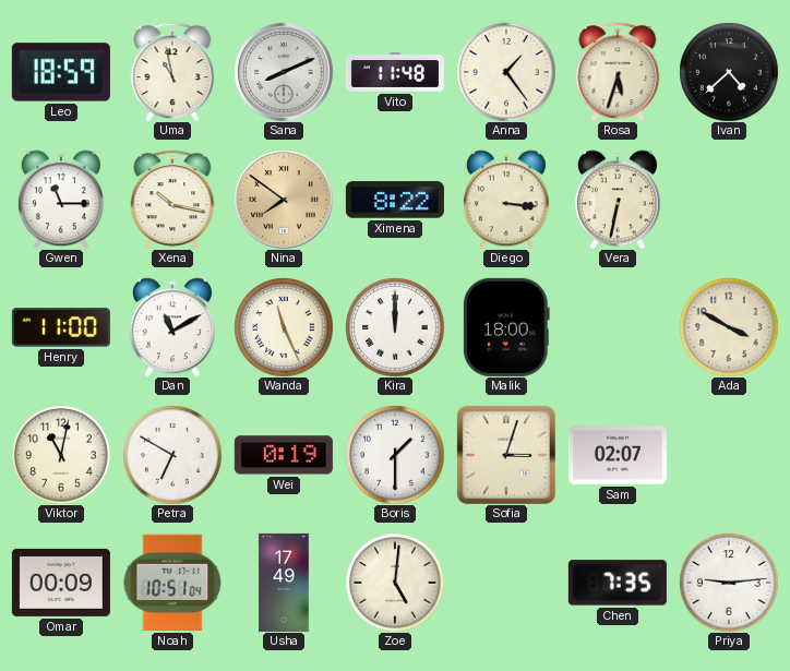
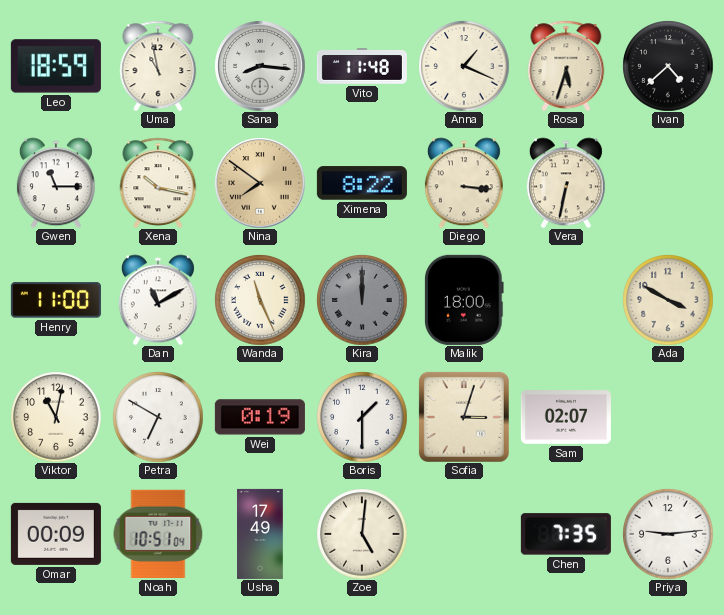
Sana: 8:11 -> 8:16 (260, 66)
Anna: 1:24 -> 1:19 (464, 66)
Kira dial: white -> grey (362, 300)
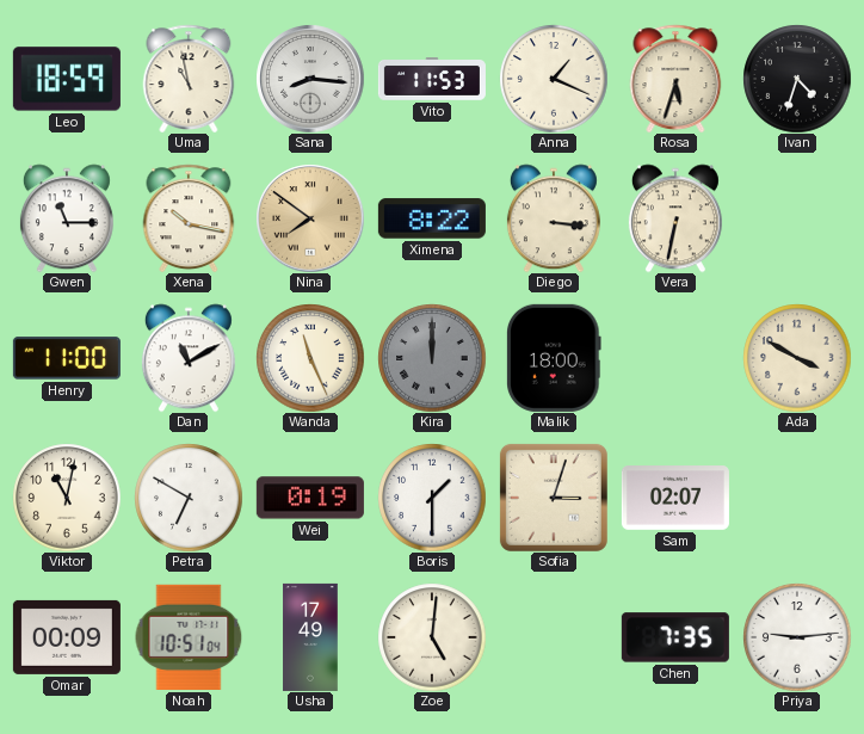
Vito: 11:48 -> 11:53 (432, 80)
Ivan: 4:38 -> 4:33 (797, 79)
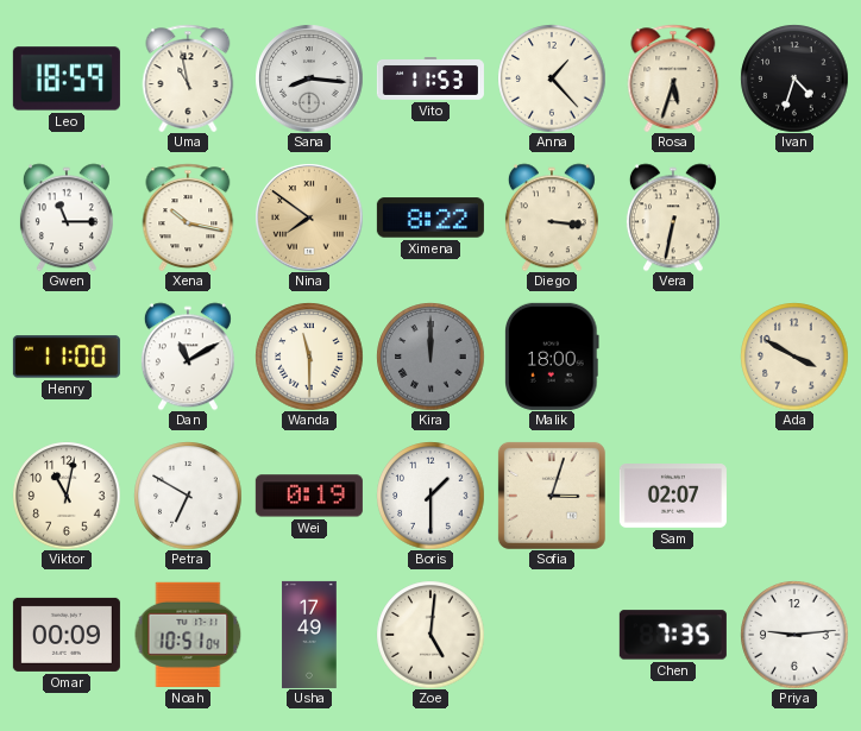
Anna: 1:19 -> 1:23 (552, 78)
Wanda: 11:26 -> 11:30 (309, 357)
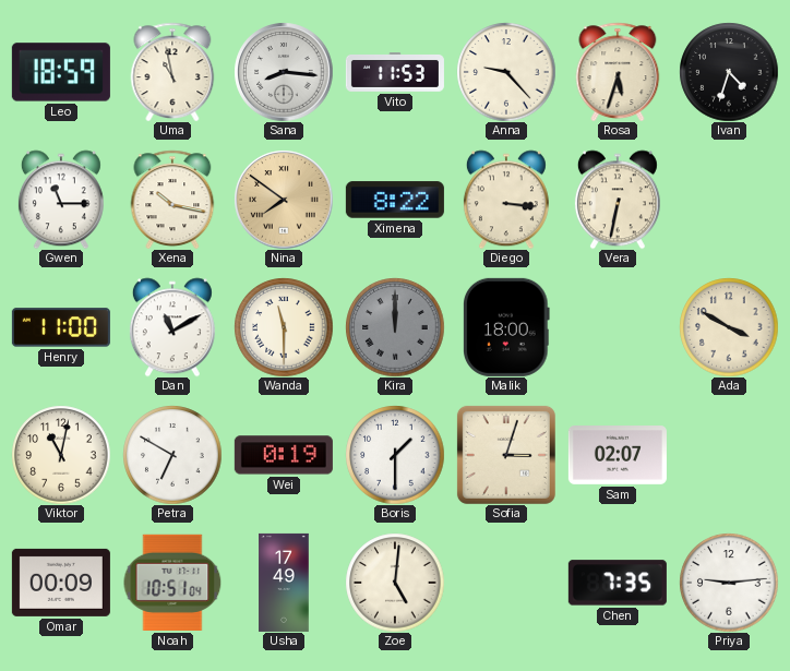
Anna: 1:23 -> 9:23 (506, 72)
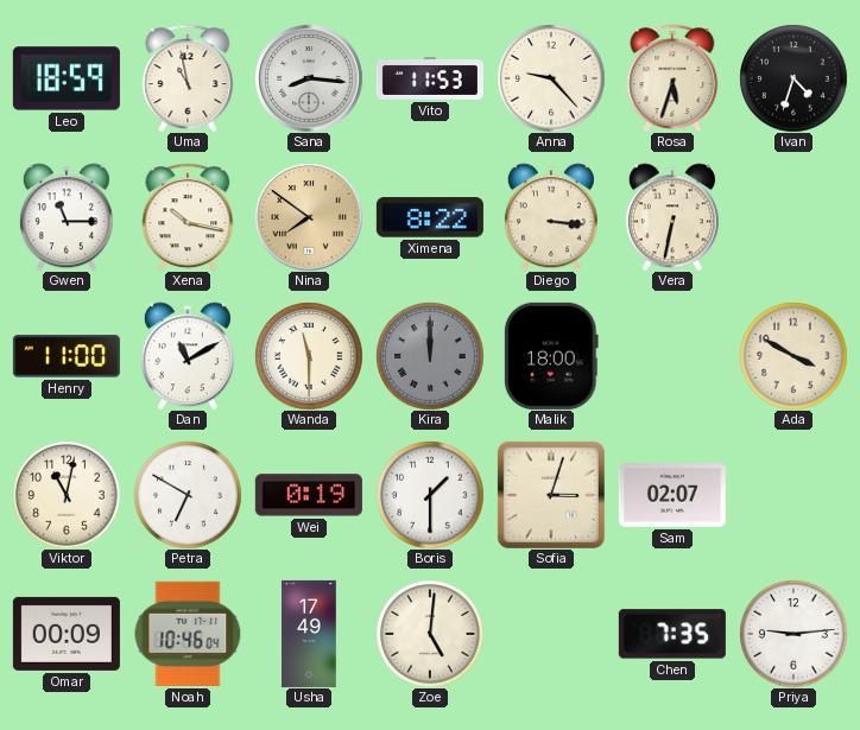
Noah: 10:51 -> 10:46 (188, 634)
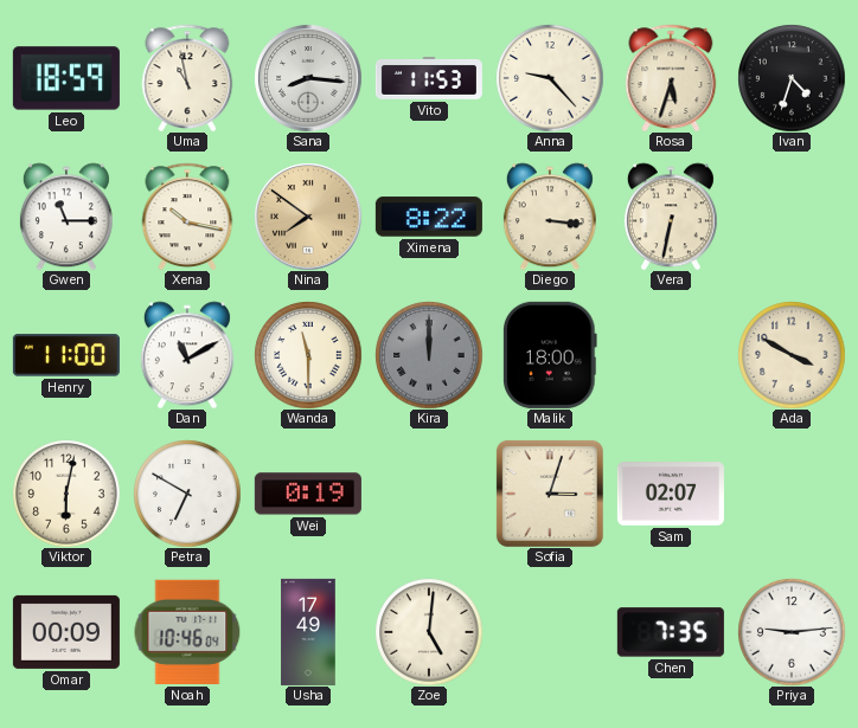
Viktor: 11:02 -> 6:02 (66, 494)
Boris: 1:30 -> none (430, 495)
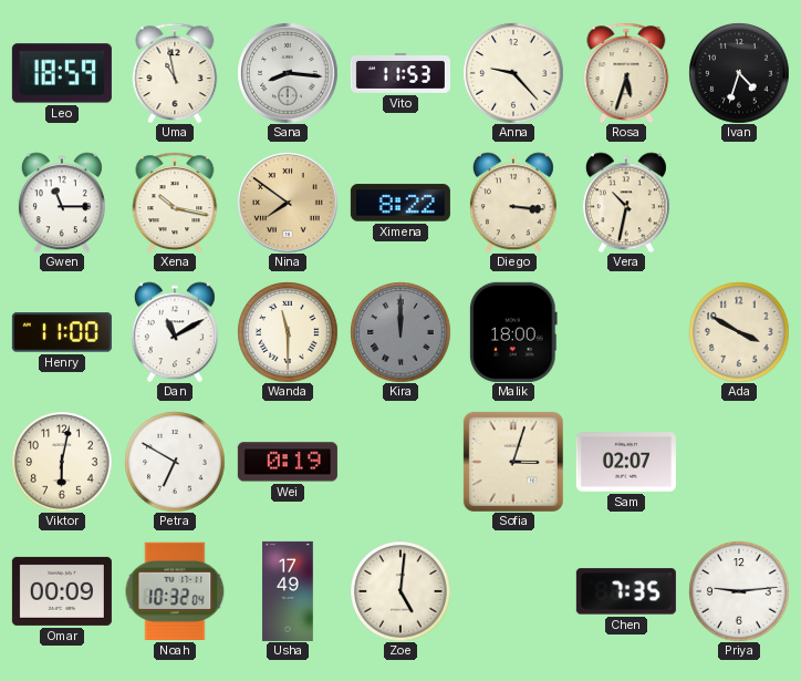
Vera: 6:32 -> 10:32 (626, 203)
Noah: 10:46 -> 10:32 (175, 591)
